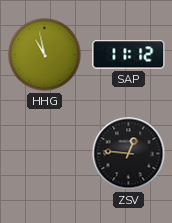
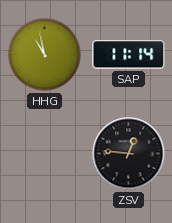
SAP: 11:12 -> 11:14 (129, 55)
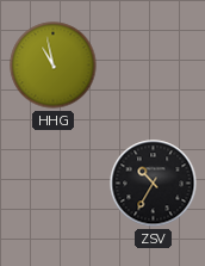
SAP: 11:14 -> none (129, 55)
ZSV: 12:46 -> 10:35 (154, 184)
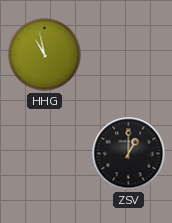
ZSV: 10:35 -> 1:00 (129, 154)
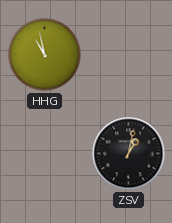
ZSV: 1:00 -> 1:02 (129, 154)
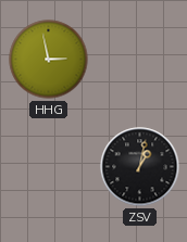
HHG: 10:58 -> 2:58 (49, 60)
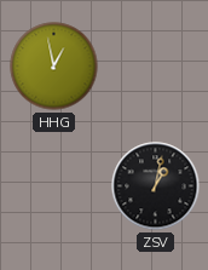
HHG: 2:58 -> 12:58 (54, 67)
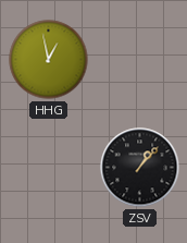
ZSV: 1:02 -> 1:07 (140, 168)
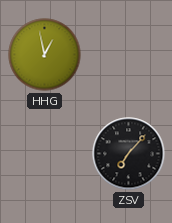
ZSV: 1:07 -> 7:07 (129, 154)
